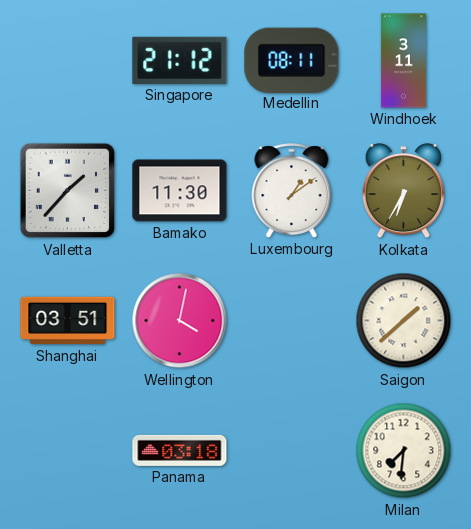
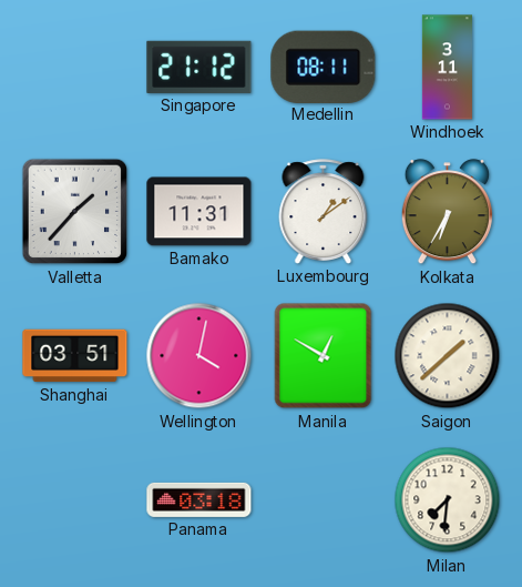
Bamako: 11:30 -> 11:31 (199, 212)
Manila: none -> 12:50 (324, 356)
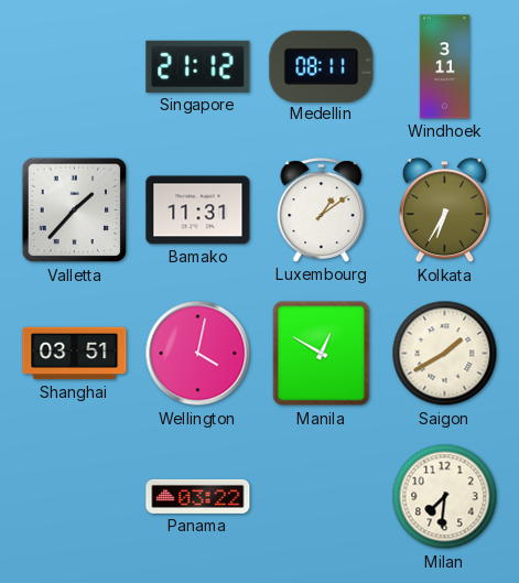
Saigon: 1:38 -> 1:40 (445, 354)
Panama: 03:18 -> 03:22 (198, 496)
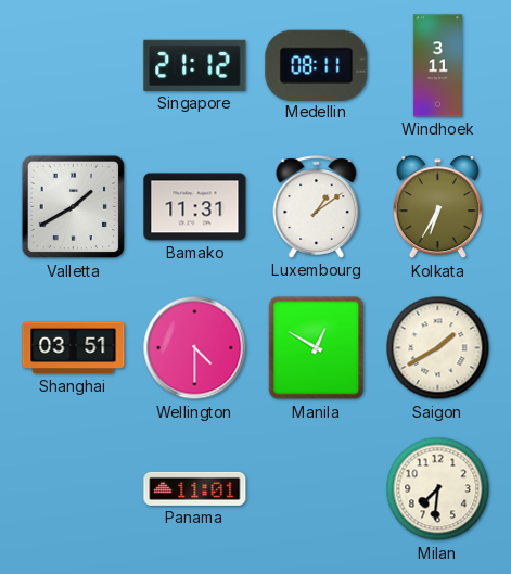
Valletta: 1:37 -> 1:40 (74, 207)
Wellington: 4:02 -> 4:30 (195, 348)
Panama: 03:22 -> 11:01 (195, 488)
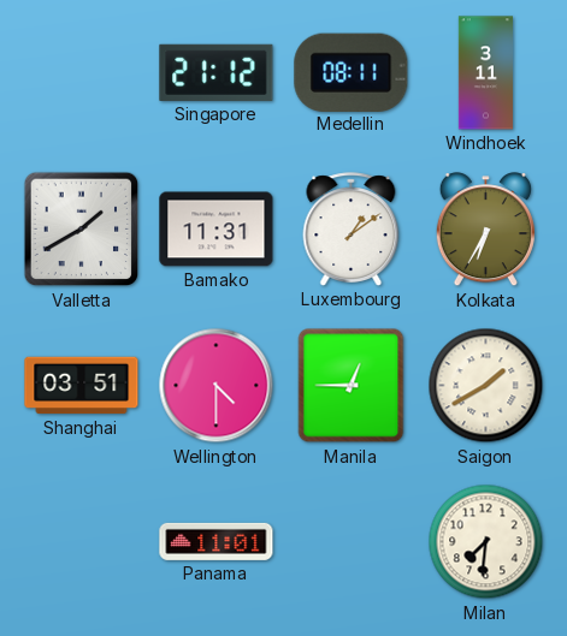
Manila: 12:50 -> 12:45 (352, 386)
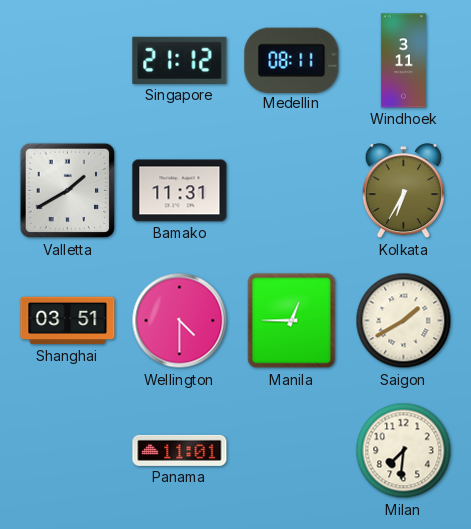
Luxembourg: 1:09 -> none (352, 230)
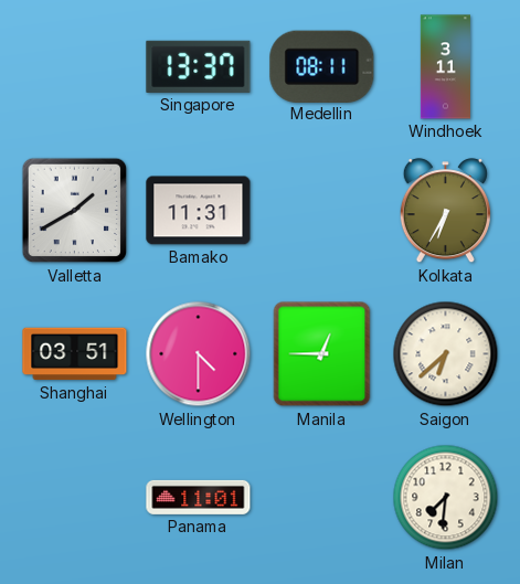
Singapore: 21:12 -> 13:37 (199, 66)
Saigon: 1:40 -> 6:38 (446, 354)
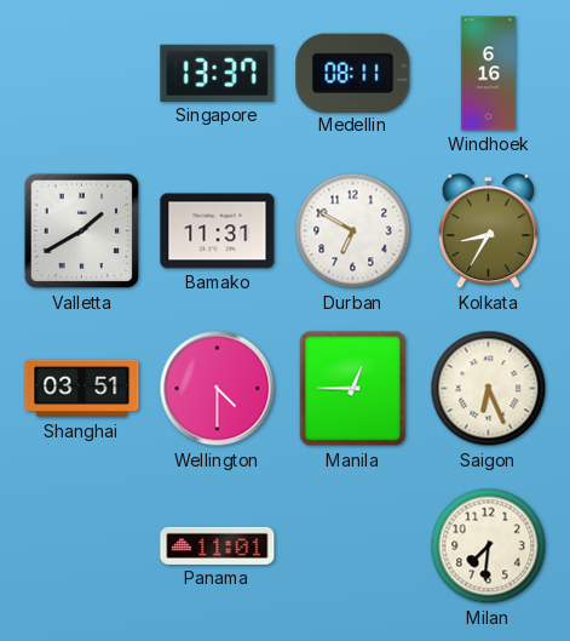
Windhoek: 3:11 -> 6:16 (488, 74)
Durban: none -> 6:50 (353, 231)
Kolkata: 6:35 -> 8:35 (488, 231)
Saigon: 6:38 -> 6:26 (489, 389)
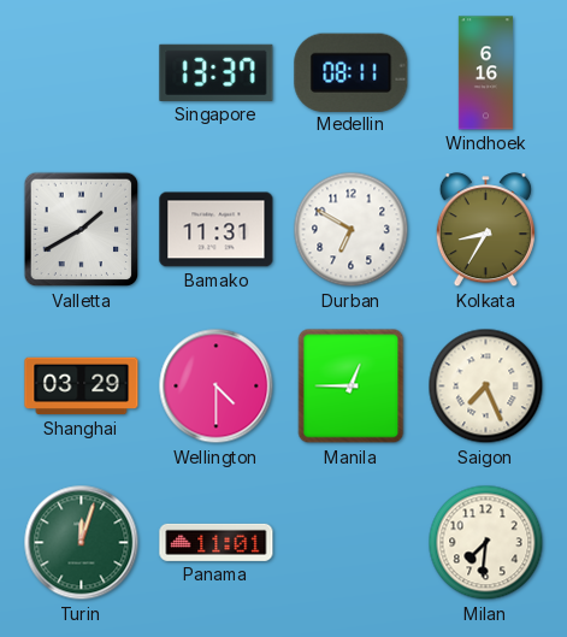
Shanghai: 03:51 -> 03:29 (82, 387)
Saigon: 6:26 -> 7:26 (486, 387)
Turin: none -> 12:03 (82, 543)
